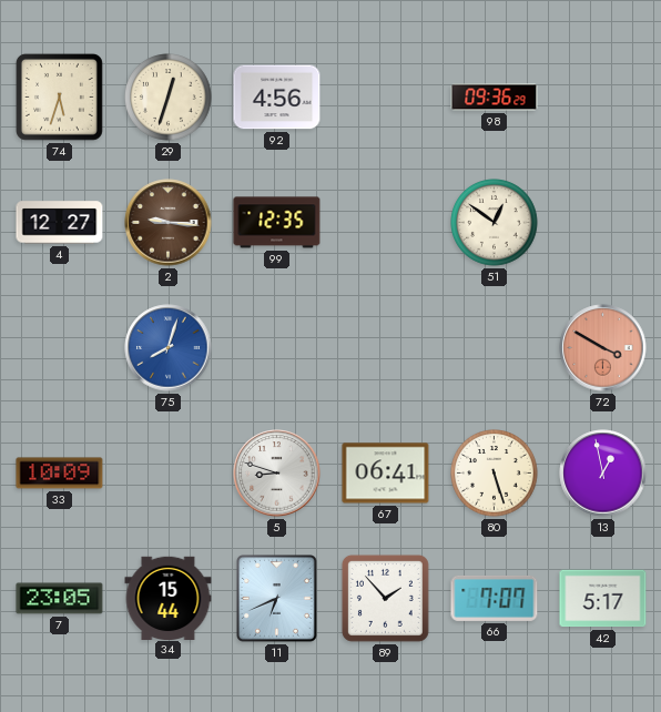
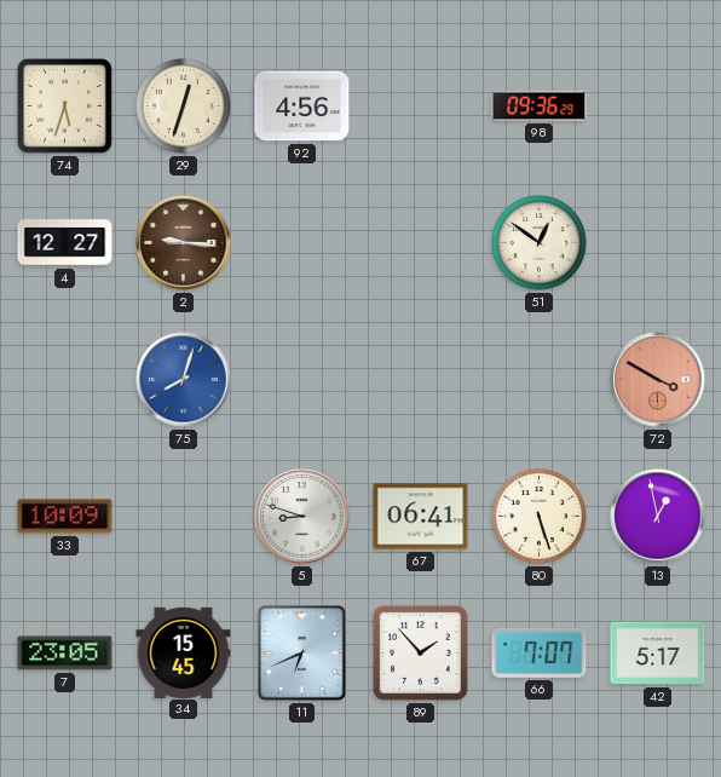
99: 12:35 -> none (277, 223)
34: 15:44 -> 15:45 (184, 652)
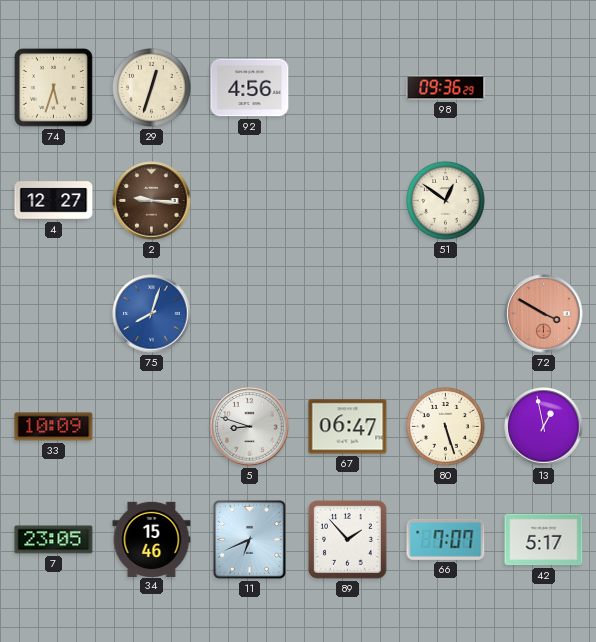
67: 06:41 -> 06:47 (348, 427)
34: 15:45 -> 15:46 (152, 539)
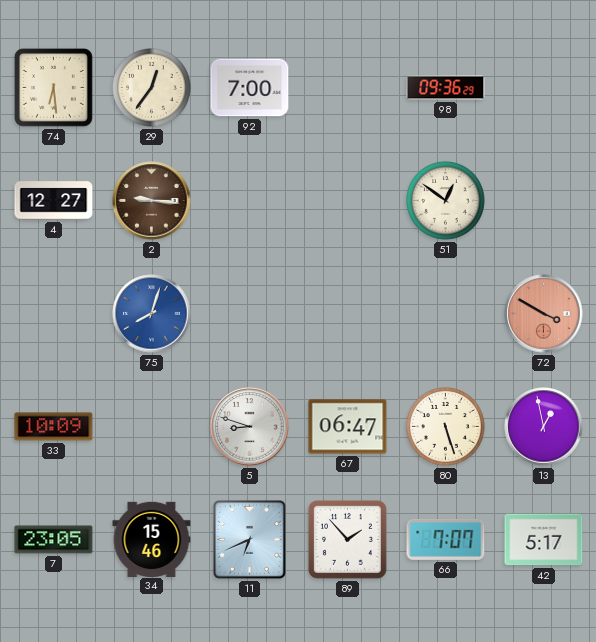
74: 5:33 -> 6:29 (53, 87)
29: 12:33 -> 12:36 (152, 88)
92: 4:56 -> 7:00 (250, 88)
